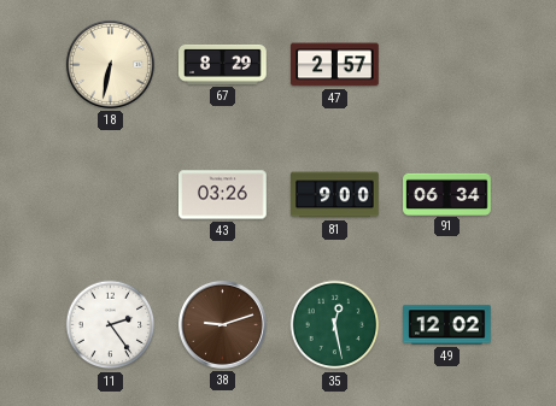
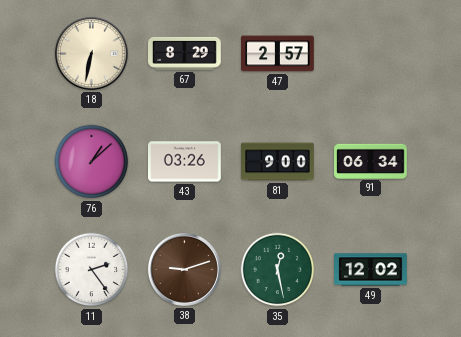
76: none -> 1:08 (92, 162)
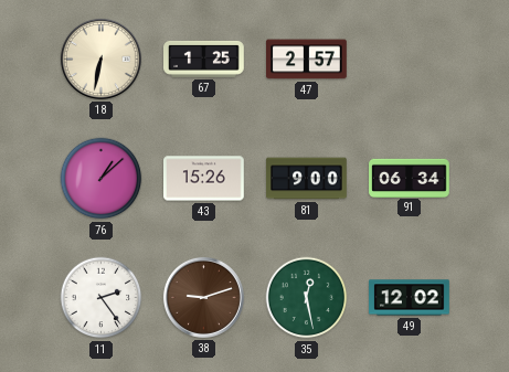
67: 8:29 -> 1:25 (204, 59)
43: 03:26 -> 15:26 (204, 179)
